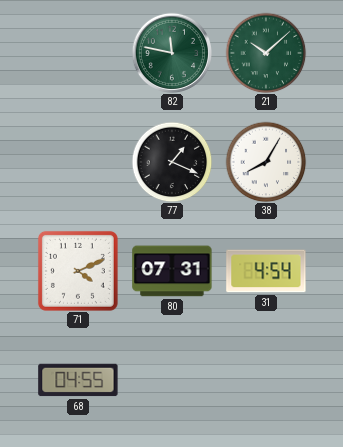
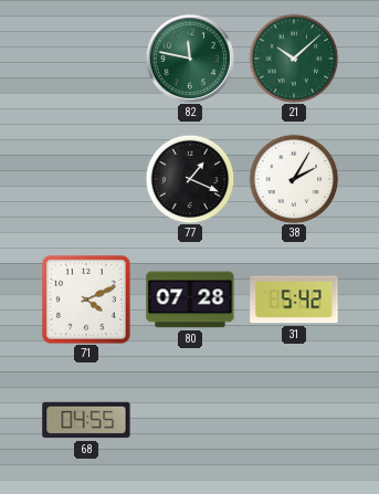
38: 8:05 -> 2:05 (294, 179)
80: 07:31 -> 07:28 (190, 299)
31: 4:54 -> 5:42 (294, 299)
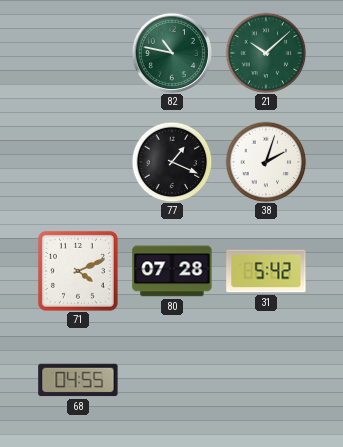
82: 11:47 -> 10:47 (172, 53)
38: 2:05 -> 2:03 (266, 162)
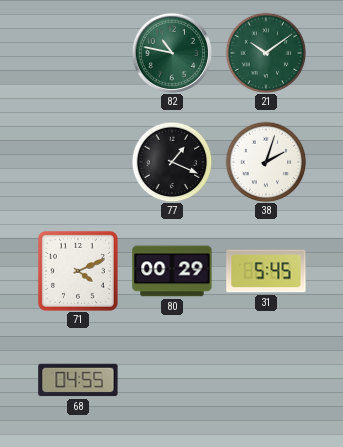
21: 10:08 -> 10:09 (266, 53)
80: 07:28 -> 00:29 (172, 271)
31: 5:42 -> 5:45 (266, 271)
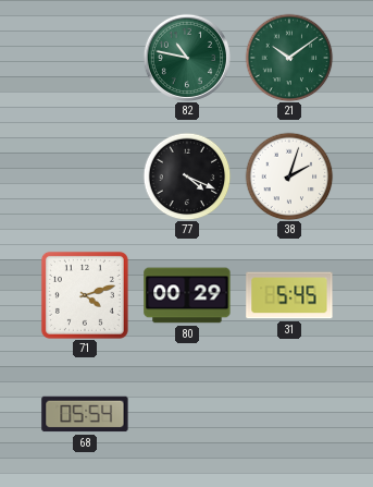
77: 1:19 -> 4:19 (187, 176)
71: 4:11 -> 4:12 (85, 295)
68: 04:55 -> 05:54 (85, 414)
